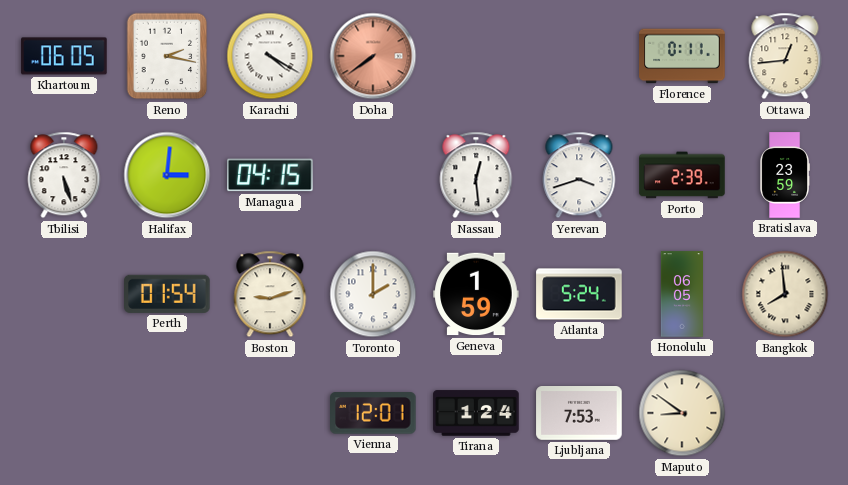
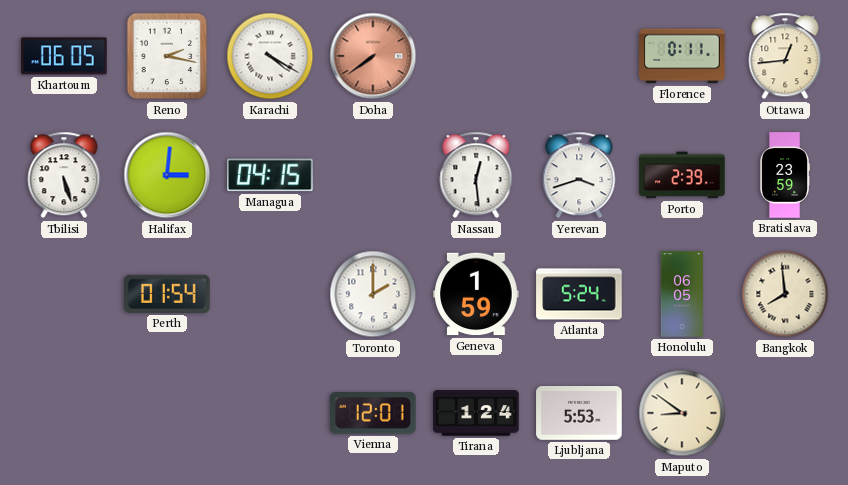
Boston: 9:12 -> none (270, 294)
Ljubljana: 7:53 -> 5:53 (579, 414)
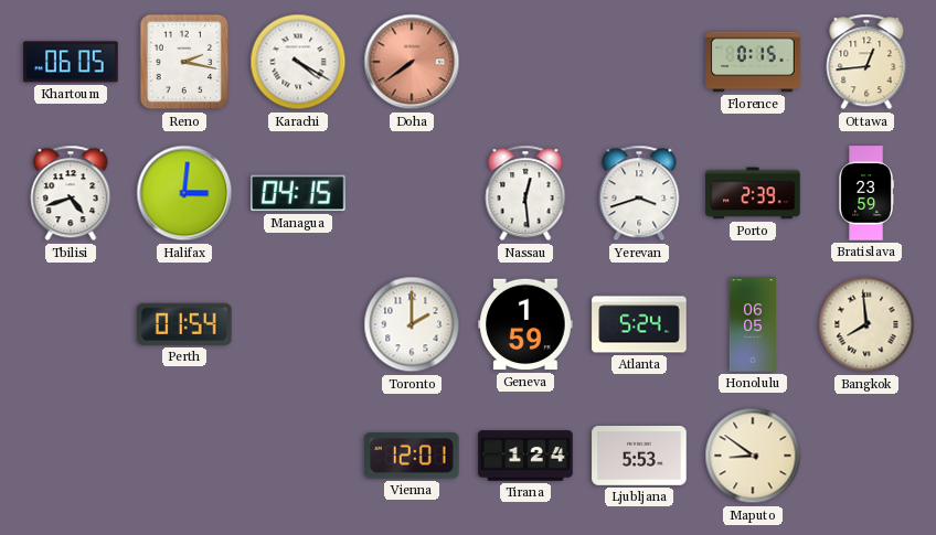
Florence: 0:11 -> 0:15 (753, 62)
Tbilisi: 5:27 -> 4:42 (71, 193)
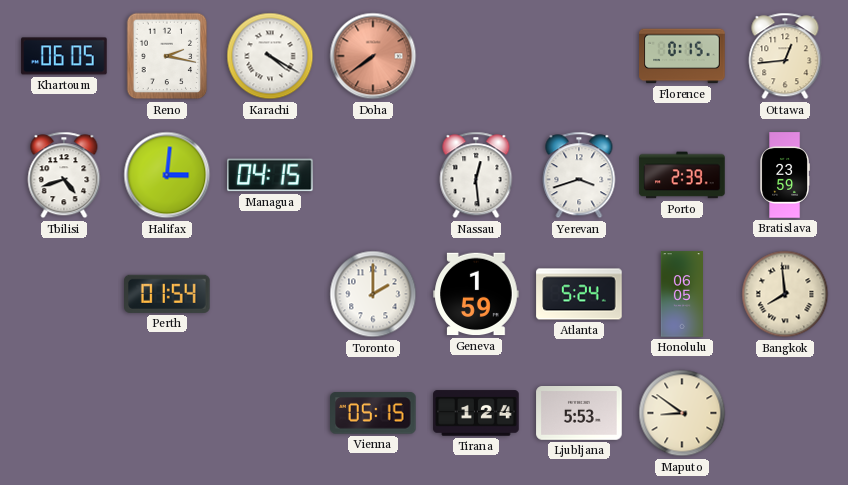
Vienna: 12:01 -> 05:15 (373, 413)
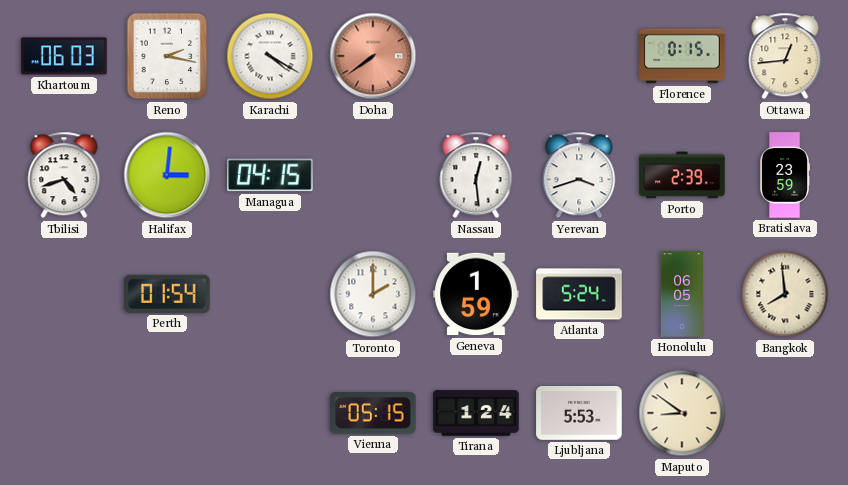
Khartoum: 06:05 -> 06:03 (64, 56)
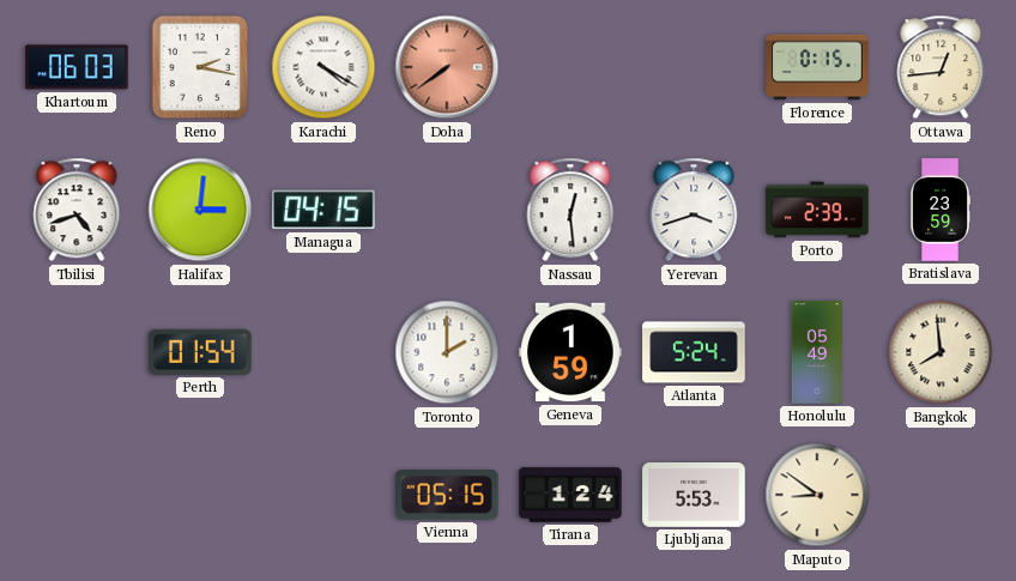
Honolulu: 06:05 -> 05:49 (816, 352)
